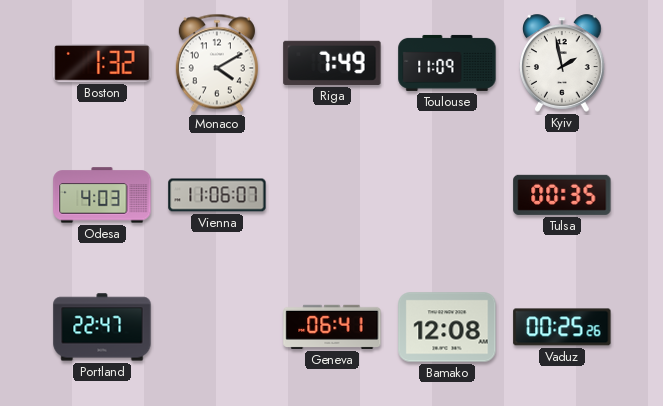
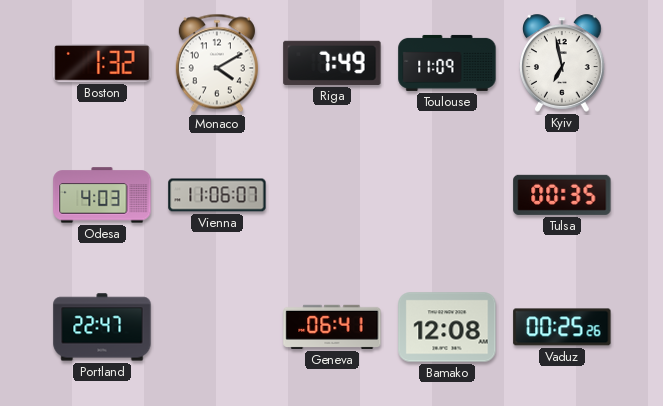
Kyiv: 1:58 -> 6:58 (563, 63)
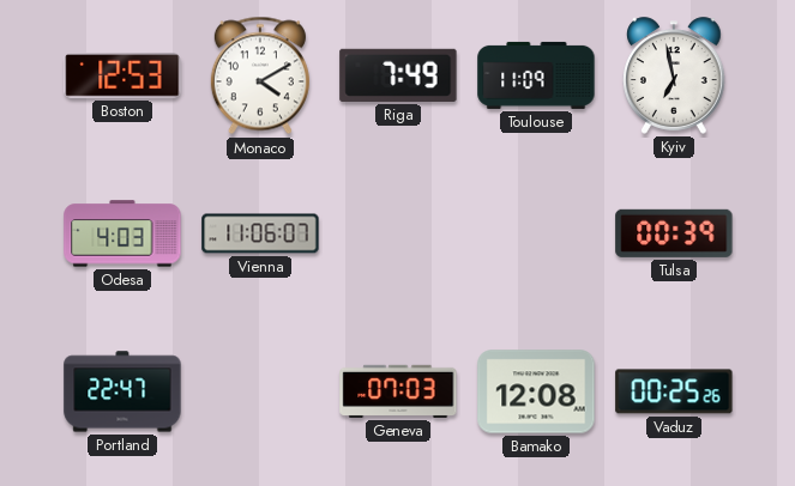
Boston: 1:32 -> 12:53 (122, 75)
Tulsa: 00:35 -> 00:39 (674, 233)
Geneva: 06:41 -> 07:03 (398, 391)
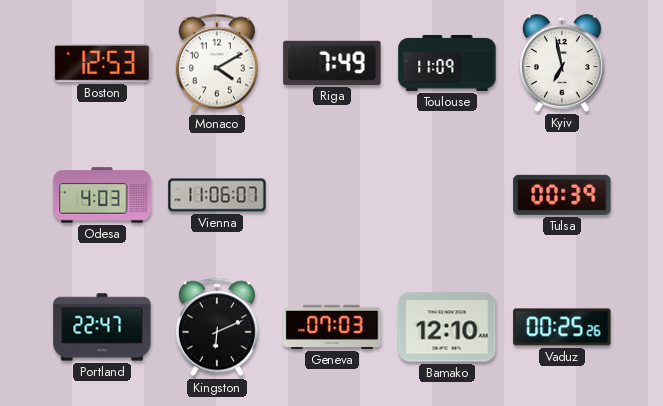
Kingston: none -> 6:11 (217, 327)
Bamako: 12:08 -> 12:10 (447, 327)
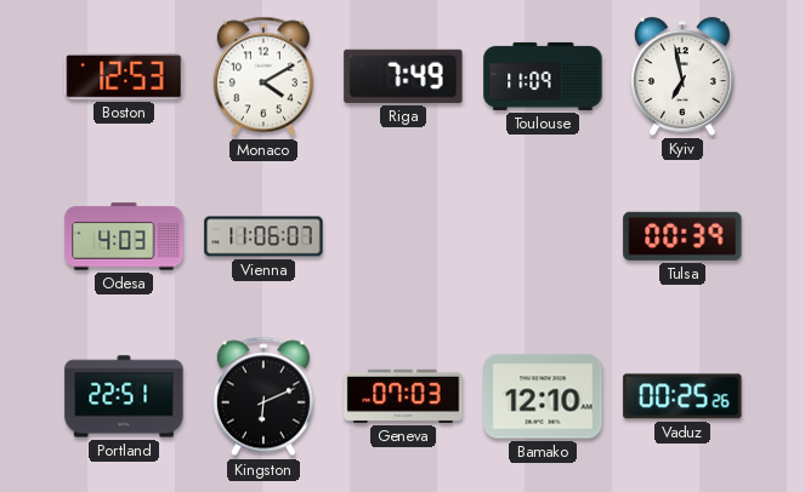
Portland: 22:47 -> 22:51 (124, 396)
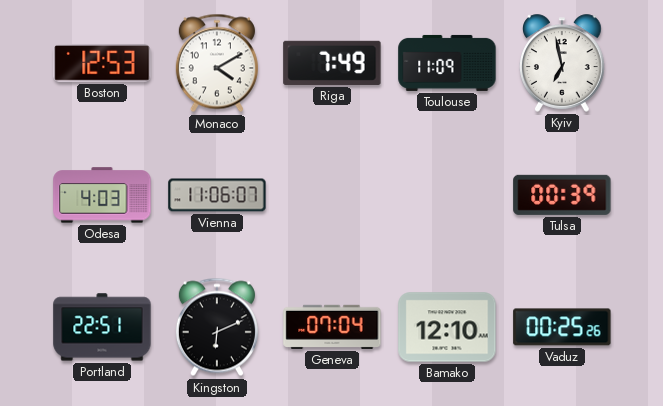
Geneva: 07:03 -> 07:04 (332, 327)
